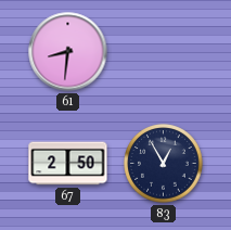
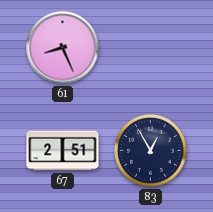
61: 8:31 -> 8:26 (63, 48)
67: 2:50 -> 2:51 (63, 151)
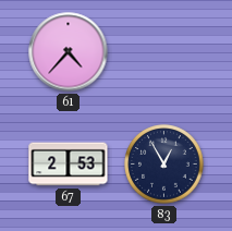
61: 8:26 -> 4:37 (69, 52)
67: 2:51 -> 2:53 (69, 165)
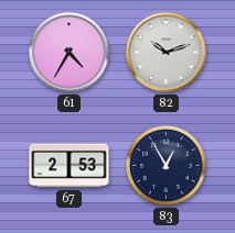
61: 4:37 -> 4:35 (70, 53)
82: none -> 10:12 (167, 53)
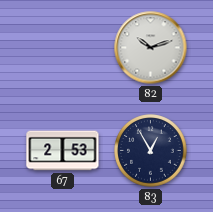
61: 4:35 -> none (70, 53)
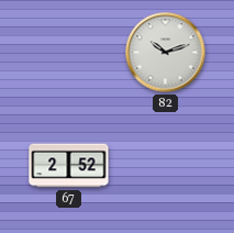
67: 2:53 -> 2:52 (69, 166)
83: 12:55 -> none (151, 151)
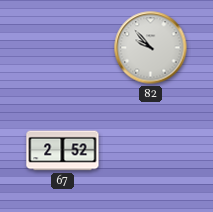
82: 10:12 -> 9:53 (151, 48)
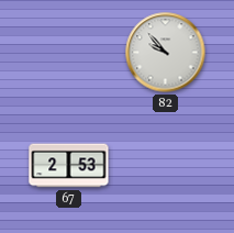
67: 2:52 -> 2:53 (69, 166)
